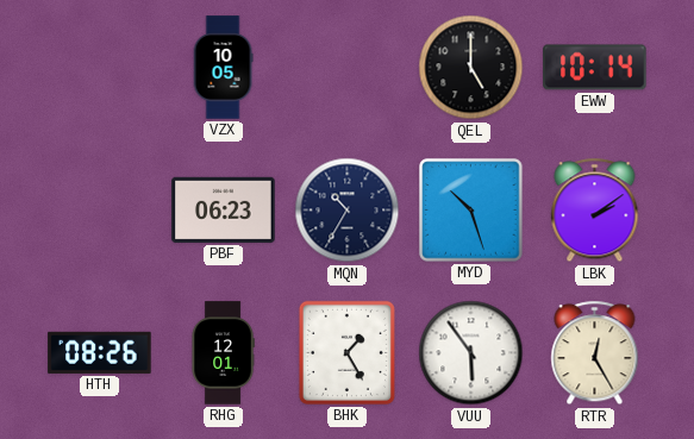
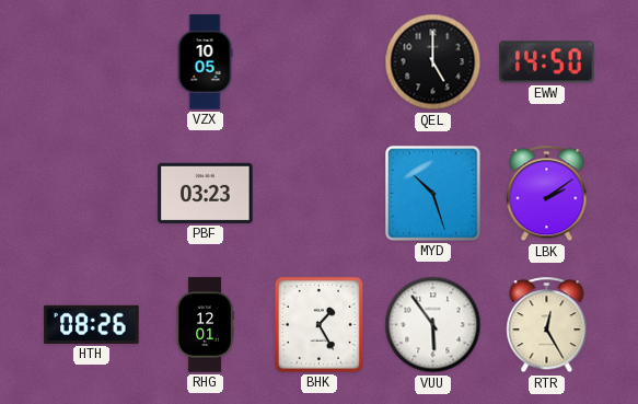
EWW: 10:14 -> 14:50 (547, 62)
PBF: 06:23 -> 03:23 (206, 193)
MQN: 10:35 -> none (348, 211)
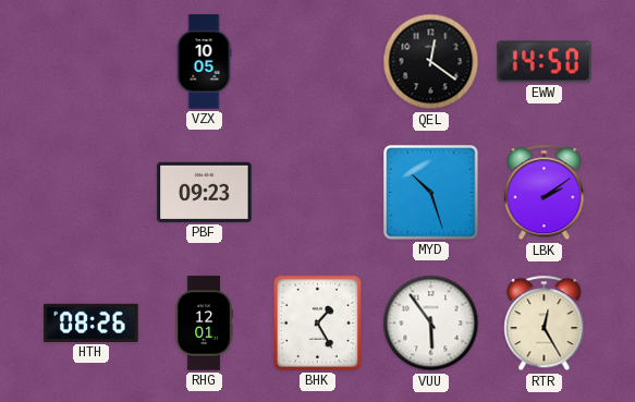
QEL: 5:00 -> 12:21 (431, 62)
PBF: 03:23 -> 09:23 (205, 192)
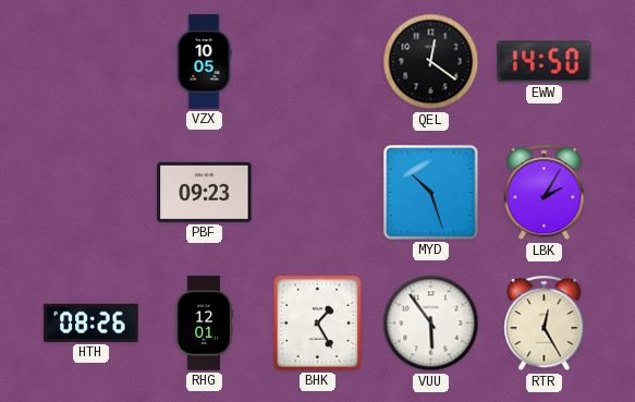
LBK: 2:09 -> 2:05 (545, 193)
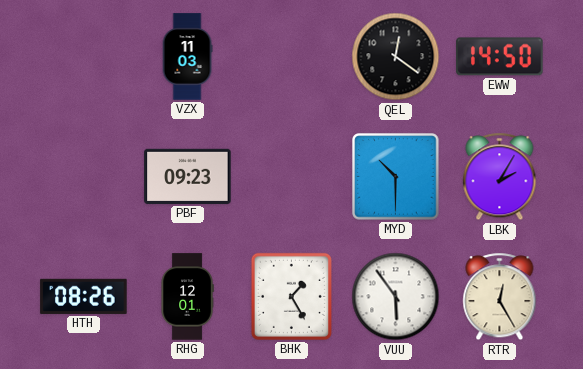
VZX: 10:05 -> 11:03 (187, 57)
MYD: 10:27 -> 10:30 (396, 177)
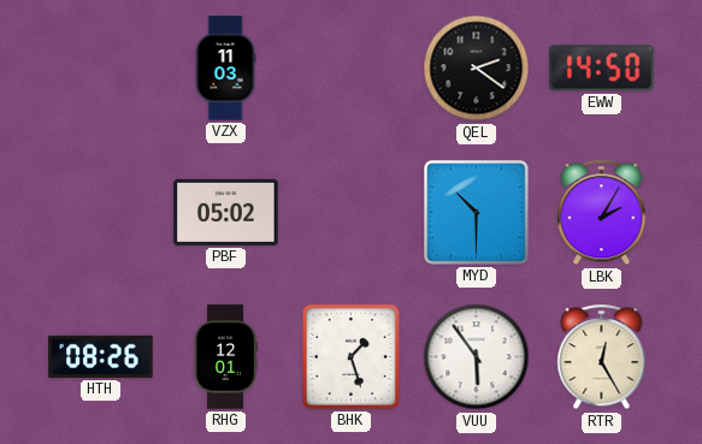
QEL: 12:21 -> 2:21 (477, 69)
PBF: 09:23 -> 05:02 (226, 212)
BHK: 1:25 -> 1:27 (350, 356)
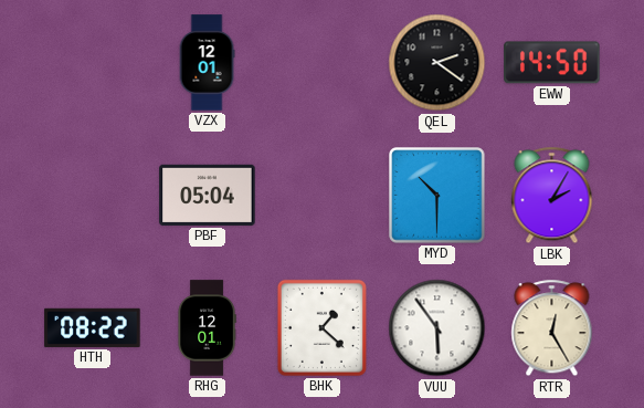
VZX: 11:03 -> 12:01 (207, 63)
PBF: 05:02 -> 05:04 (208, 195)
HTH: 08:26 -> 08:22 (93, 327)
BHK: 1:27 -> 1:22 (321, 327)
